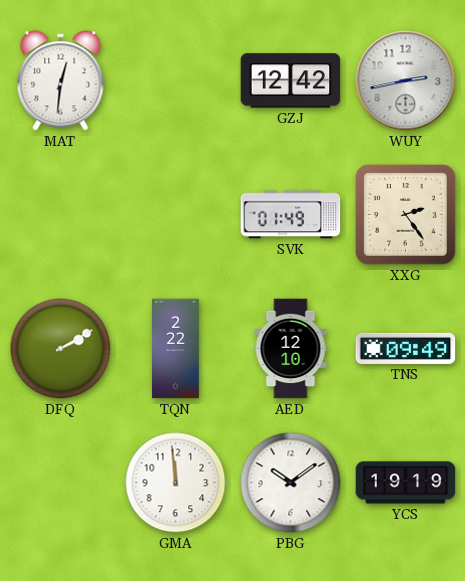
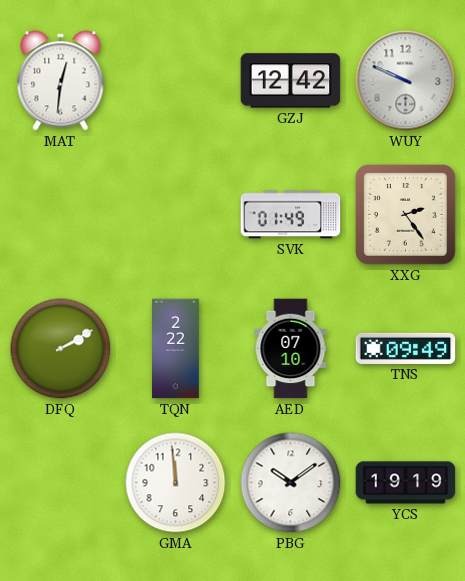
WUY: 2:43 -> 9:49 (406, 81)
AED: 12:10 -> 07:10 (291, 349)
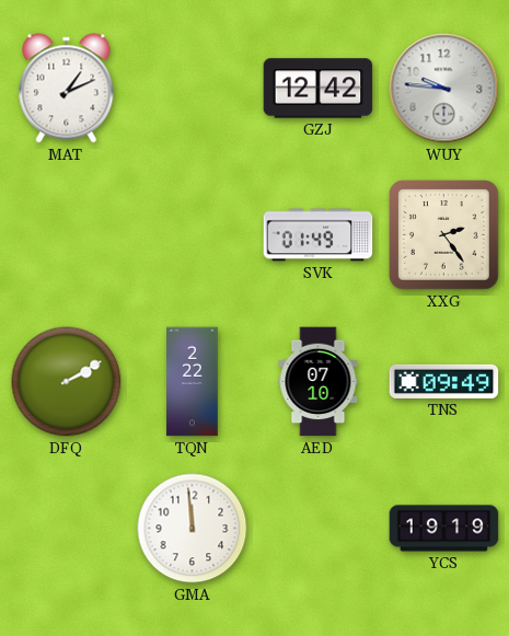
MAT: 12:31 -> 1:11 (67, 89)
WUY: 9:49 -> 9:46 (444, 89)
PBG: 10:09 -> none (291, 483)
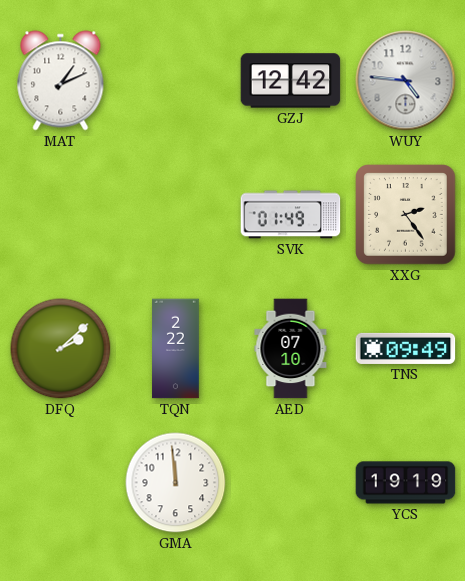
WUY: 9:46 -> 4:46 (406, 81)
DFQ: 2:10 -> 2:08 (61, 349)
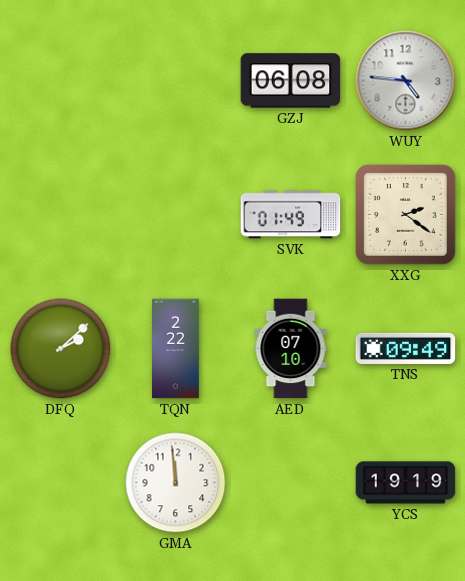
MAT: 1:11 -> none (61, 81)
GZJ: 12:42 -> 06:08 (291, 81)
XXG: 2:24 -> 2:21 (406, 215)
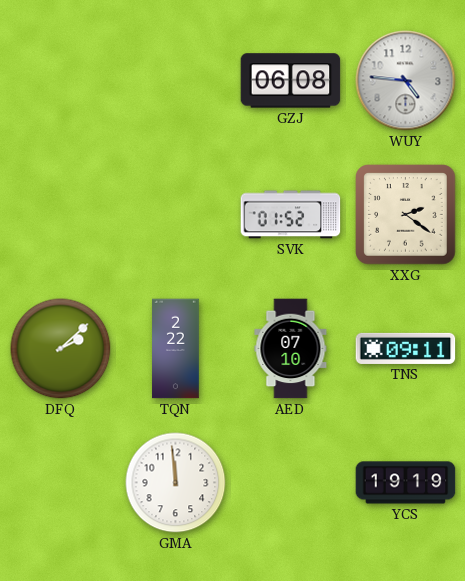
SVK: 01:49 -> 01:52 (291, 215)
TNS: 09:49 -> 09:11 (406, 348)
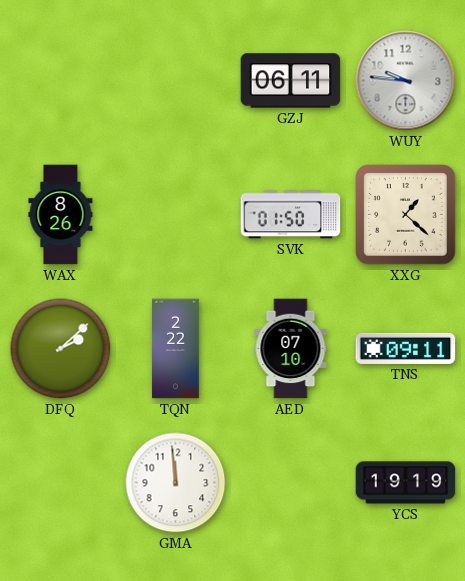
GZJ: 06:08 -> 06:11 (291, 81)
WUY: 4:46 -> 9:46 (406, 81)
WAX: none -> 8:26 (61, 215)
SVK: 01:52 -> 01:50 (291, 215)
XXG: 2:21 -> 1:22 (406, 215)
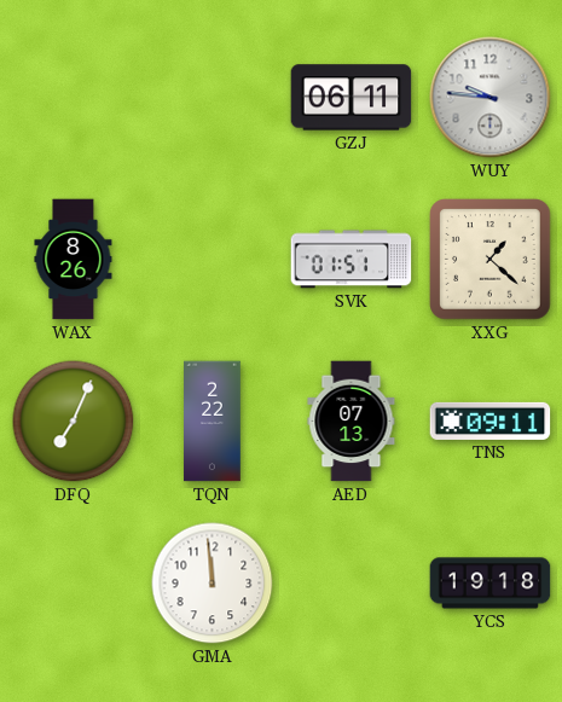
SVK: 01:50 -> 01:51 (352, 260)
DFQ: 2:08 -> 7:04 (74, 422)
AED: 07:10 -> 07:13 (352, 422)
YCS: 19:19 -> 19:18 (491, 584)
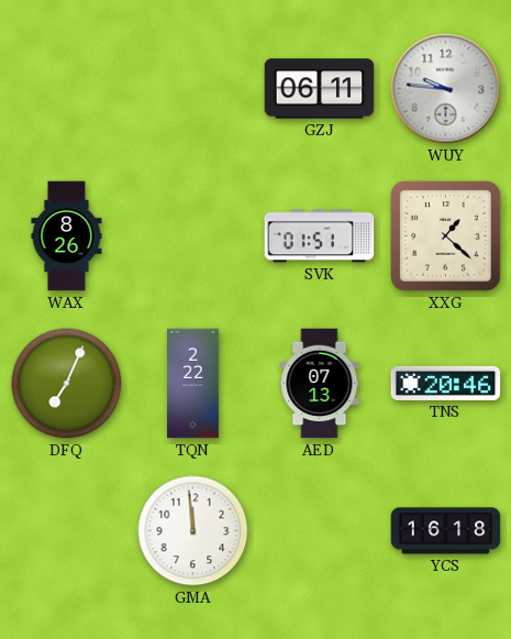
TNS: 09:11 -> 20:46 (446, 383)
YCS: 19:18 -> 16:18 (446, 531)
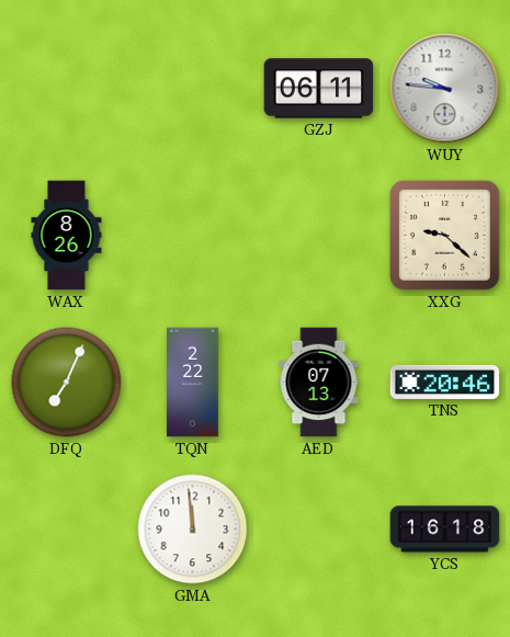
SVK: 01:51 -> none (320, 236)
XXG: 1:22 -> 9:22 (445, 236)
